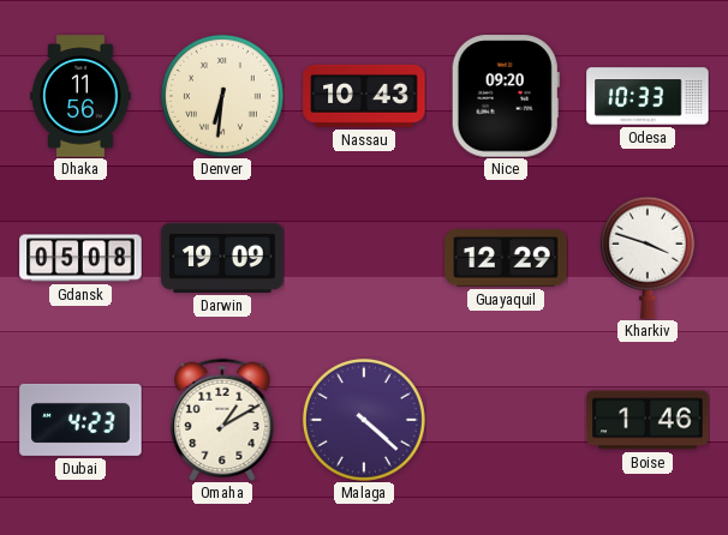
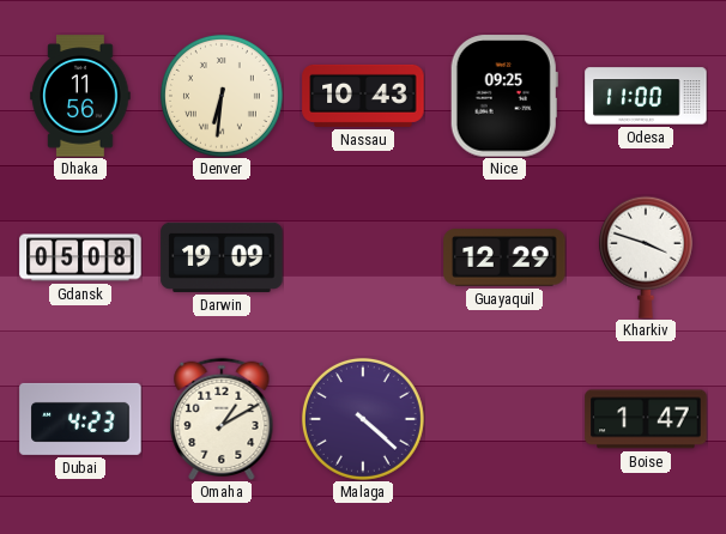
Nice: 09:20 -> 09:25 (504, 96)
Odesa: 10:33 -> 11:00 (646, 96)
Boise: 1:46 -> 1:47 (646, 419)
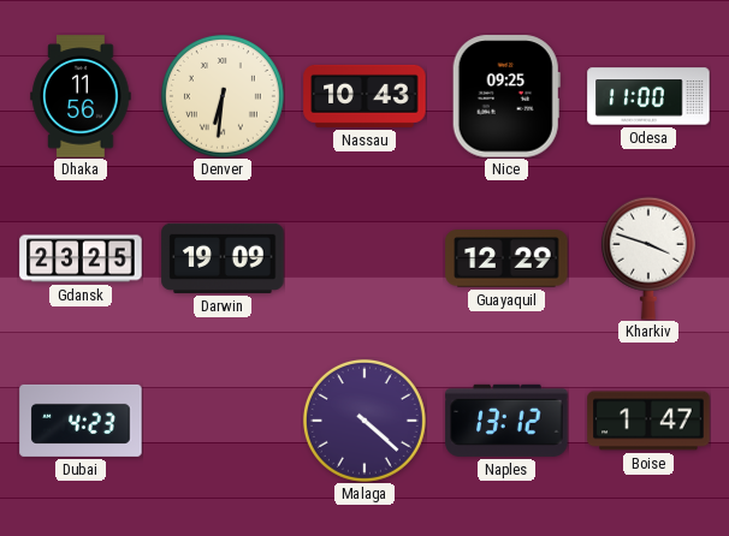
Gdansk: 05:08 -> 23:25 (81, 258)
Omaha: 1:10 -> none (222, 418)
Naples: none -> 13:12 (506, 421)
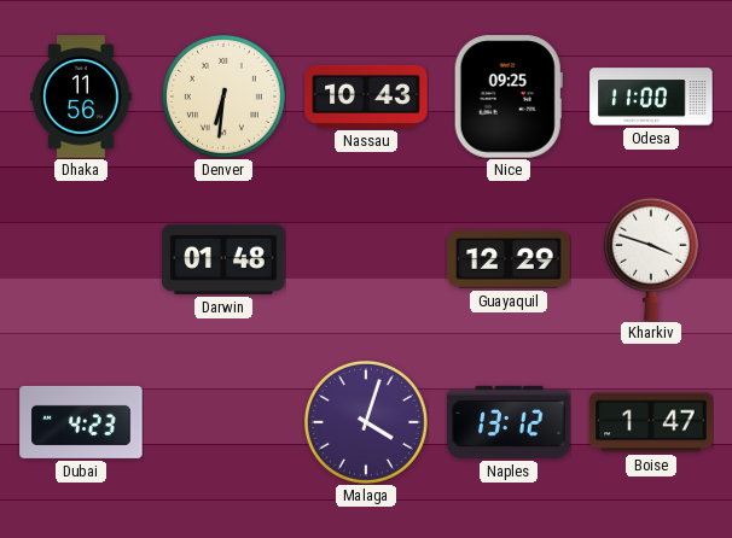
Gdansk: 23:25 -> none (81, 258)
Darwin: 19:09 -> 01:48 (223, 259)
Malaga: 4:22 -> 4:03 (366, 422)
